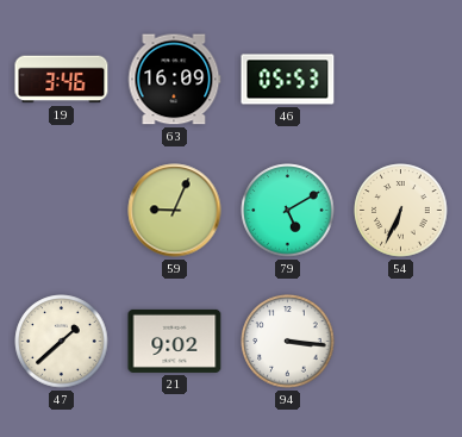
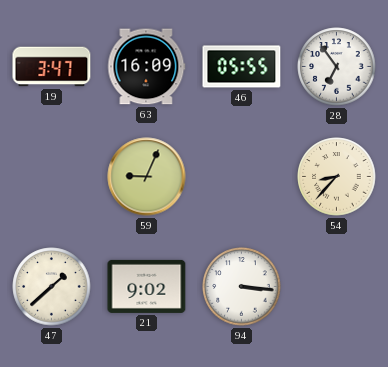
19: 3:46 -> 3:47 (52, 67)
46: 05:53 -> 05:55 (242, 67)
28: none -> 6:54 (337, 67)
79: 5:10 -> none (288, 211)
54: 6:34 -> 8:37 (337, 177)
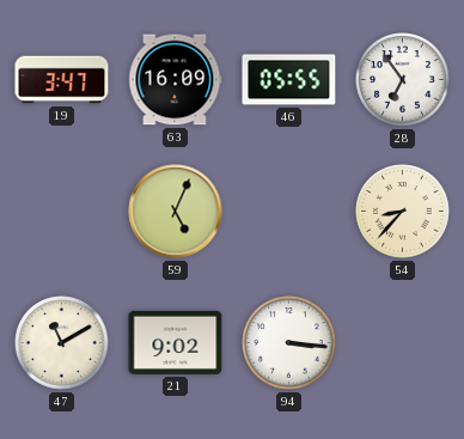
59: 9:04 -> 5:04 (176, 212)
47: 1:38 -> 11:10 (62, 343)
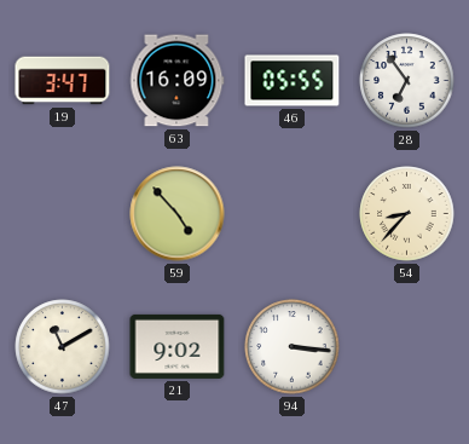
59: 5:04 -> 4:53 (178, 214)
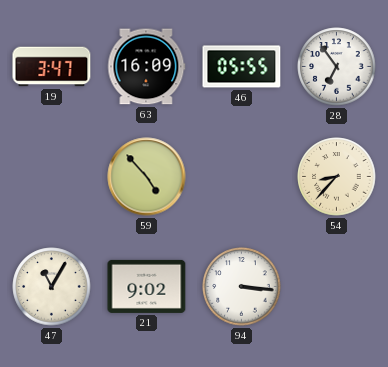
47: 11:10 -> 11:05 (52, 287)
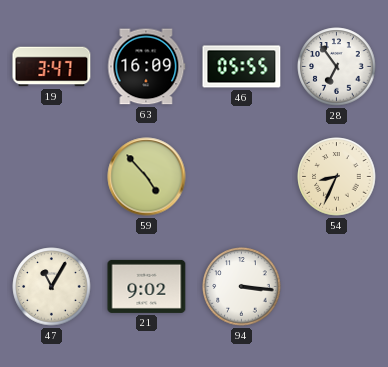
54: 8:37 -> 8:34 (337, 177)
